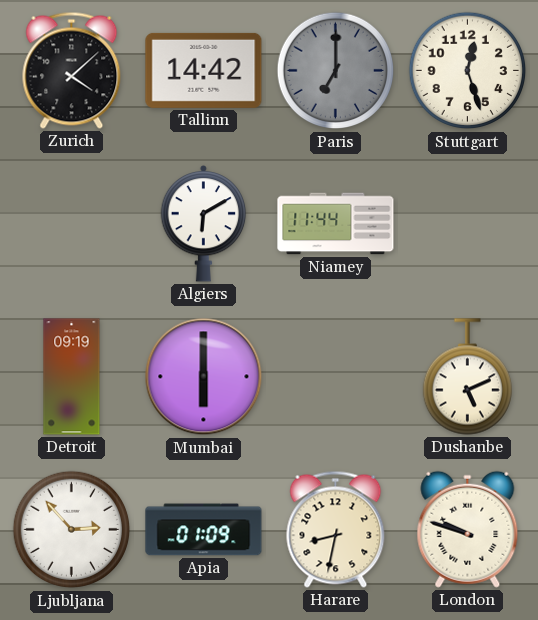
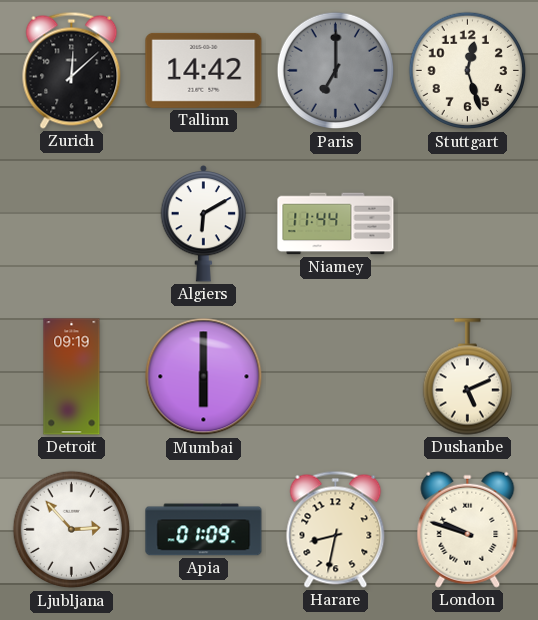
Zurich: 4:08 -> 12:08 (72, 70)
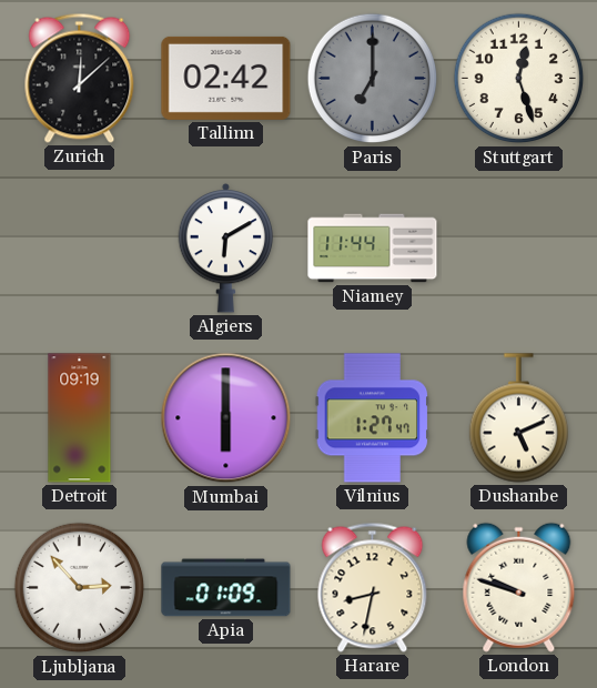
Tallinn: 14:42 -> 02:42 (226, 78)
Vilnius: none -> 1:27 (373, 418)
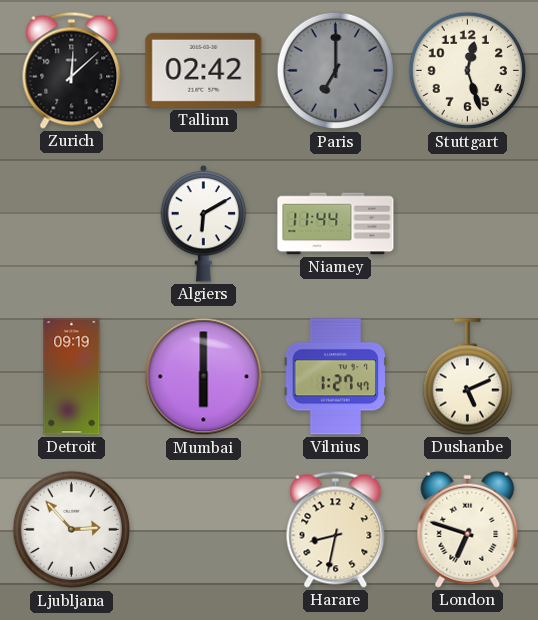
Apia: 01:09 -> none (226, 588)
London: 9:48 -> 6:48 (468, 529)
